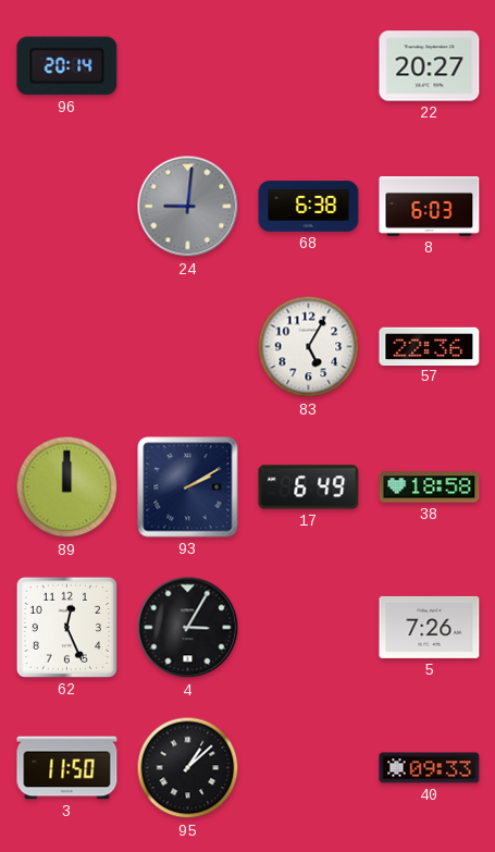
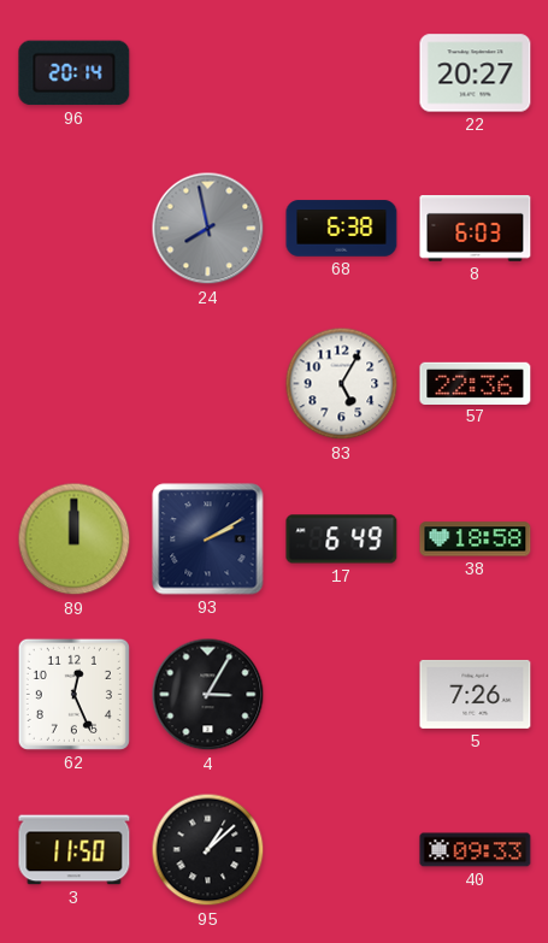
24: 9:01 -> 7:58 (208, 229)
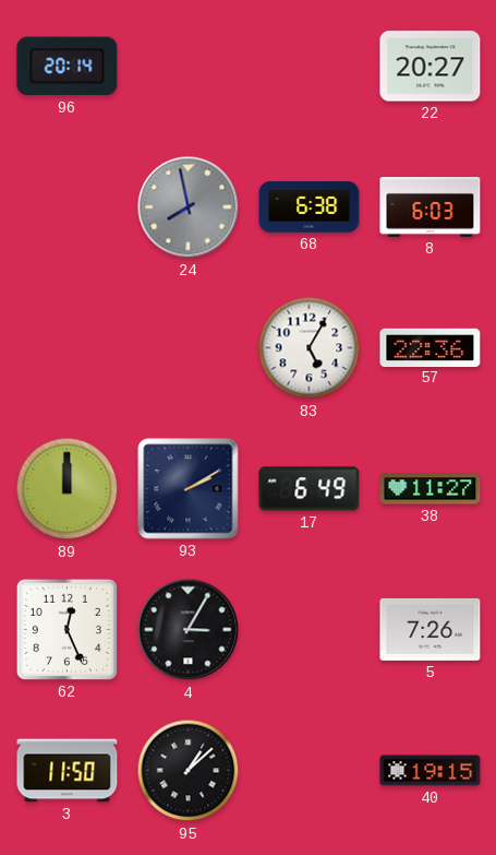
38: 18:58 -> 11:27 (431, 489)
40: 09:33 -> 19:15 (431, 771)
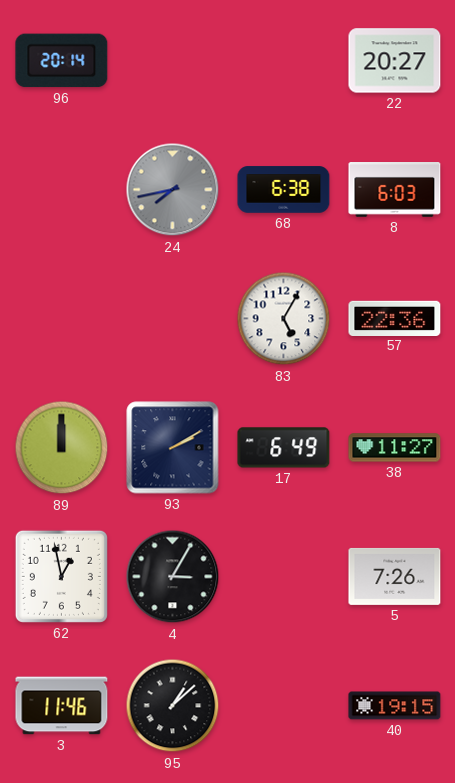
24: 7:58 -> 7:43 (173, 190)
62: 12:26 -> 12:58 (61, 576)
3: 11:50 -> 11:46 (62, 706)
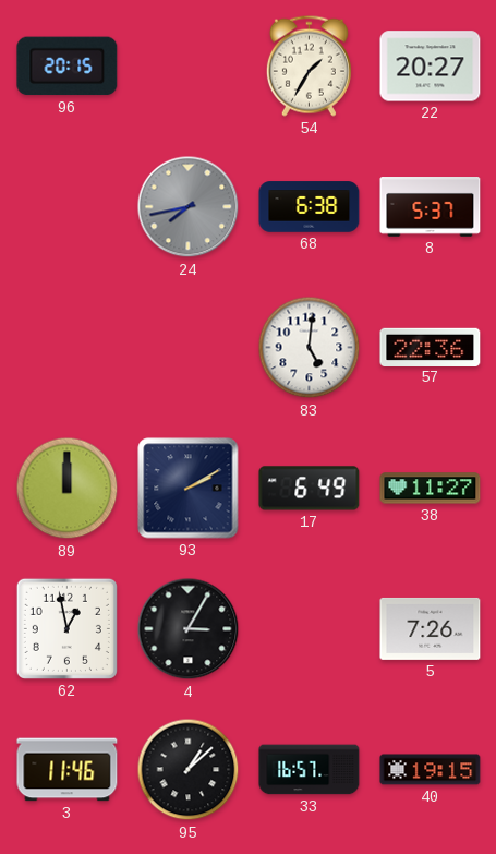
96: 20:14 -> 20:15 (68, 67)
54: none -> 1:35 (309, 65)
8: 6:03 -> 5:37 (431, 207)
83: 5:05 -> 5:01 (310, 348)
33: none -> 16:57 (310, 770)
